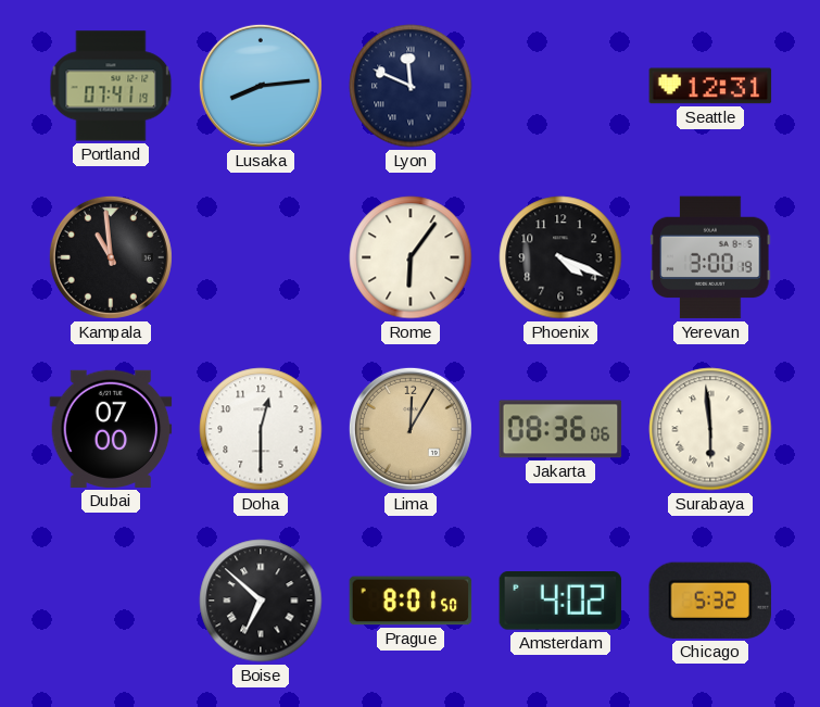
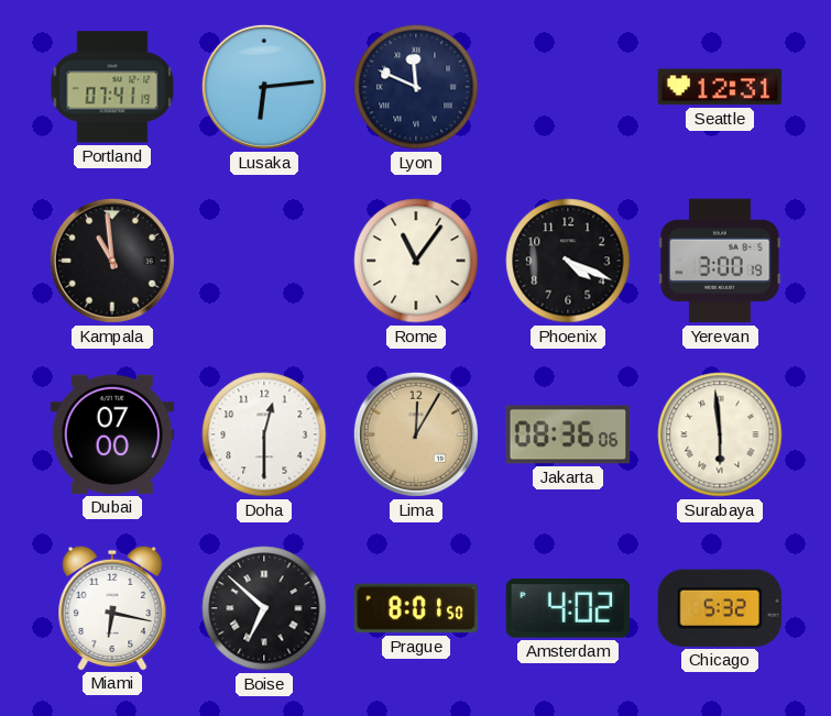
Lusaka: 8:14 -> 6:14 (264, 87)
Rome: 6:06 -> 11:06 (416, 261)
Miami: none -> 6:17 (112, 607)
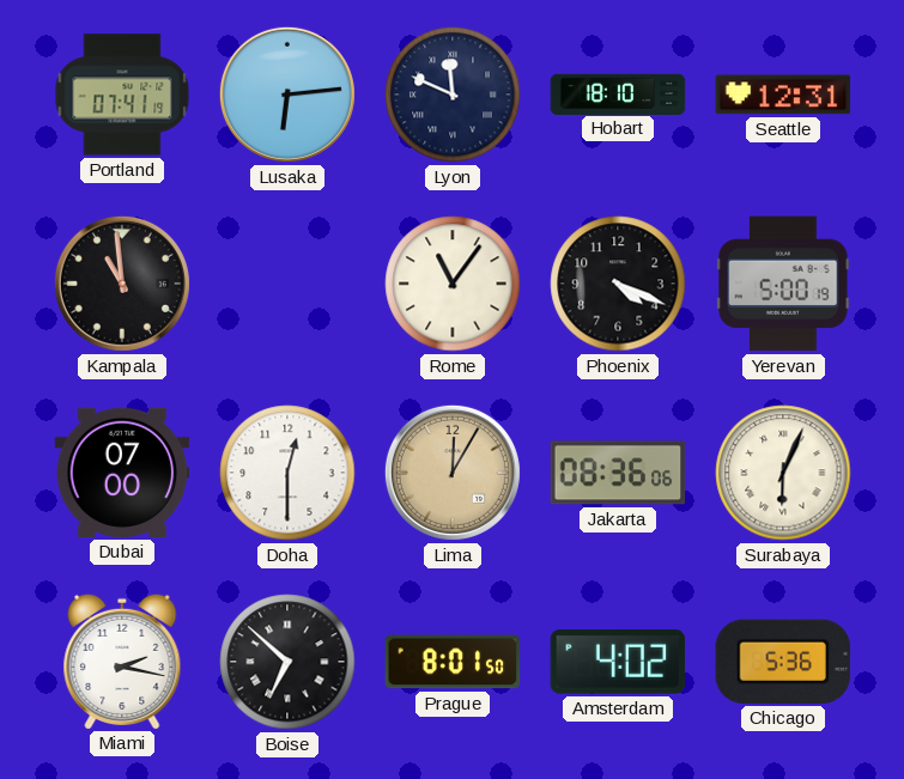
Hobart: none -> 18:10 (618, 93)
Yerevan: 3:00 -> 5:00 (783, 284)
Surabaya: 5:59 -> 6:04 (783, 473)
Miami: 6:17 -> 2:17 (122, 661)
Chicago: 5:32 -> 5:36 (783, 662)
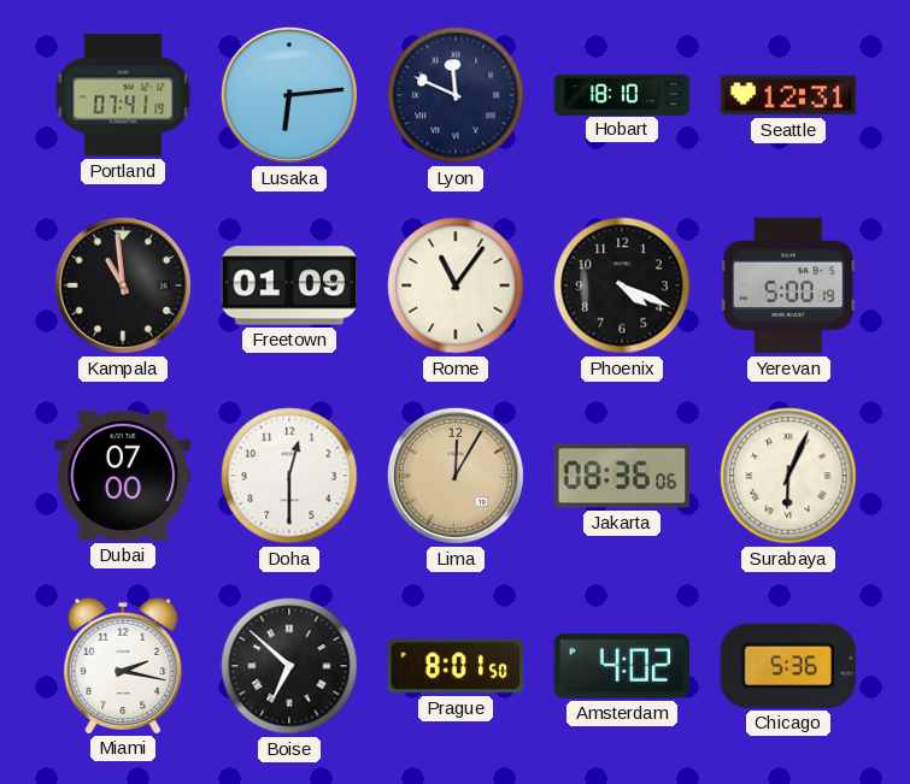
Freetown: none -> 01:09 (289, 285)
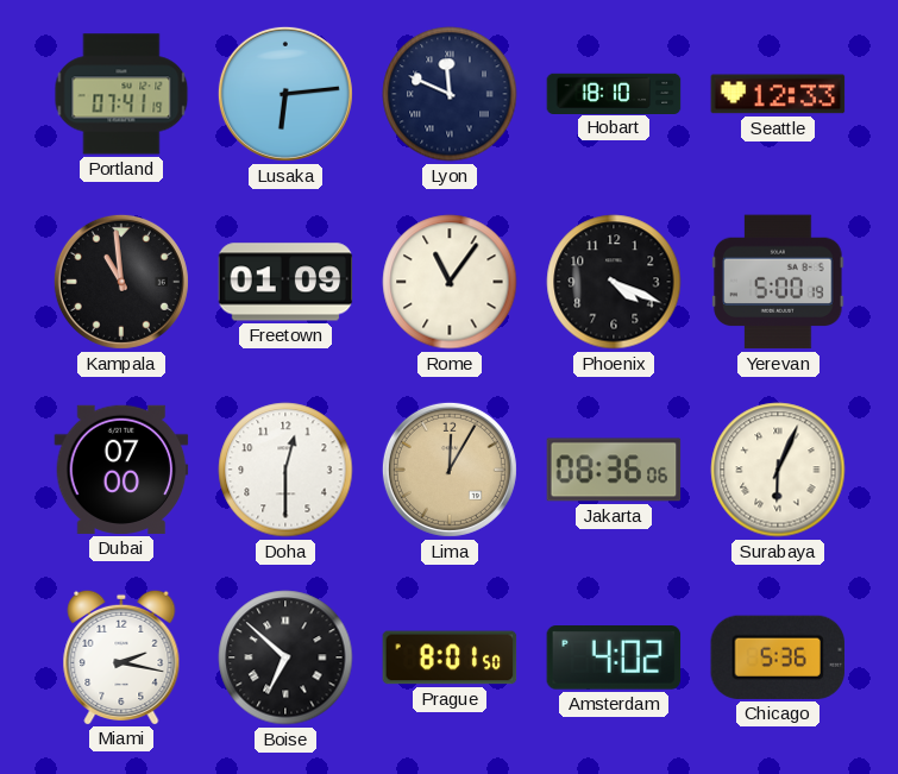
Seattle: 12:31 -> 12:33 (778, 94)
